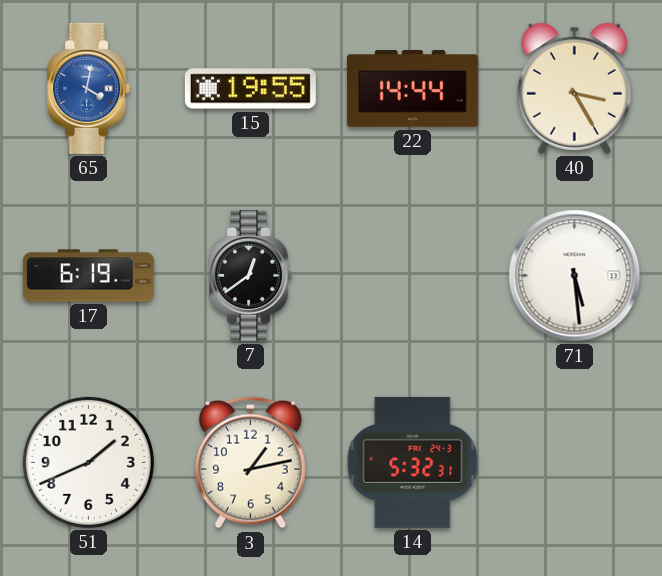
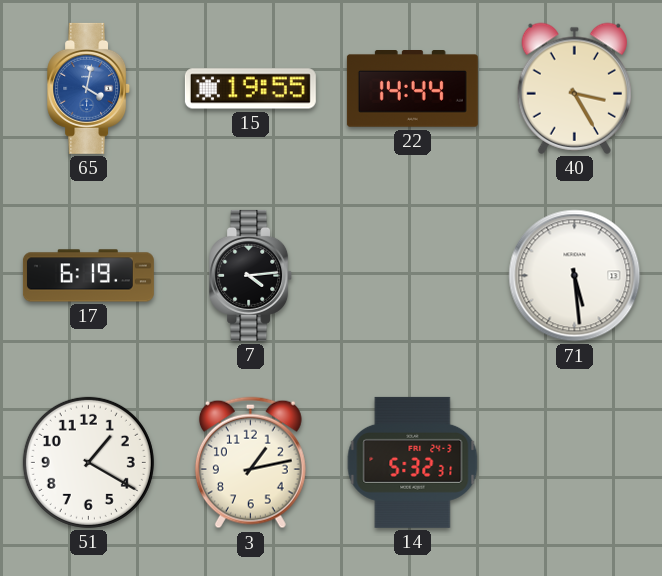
7: 12:39 -> 4:14 (251, 275)
51: 1:41 -> 1:20 (88, 462)
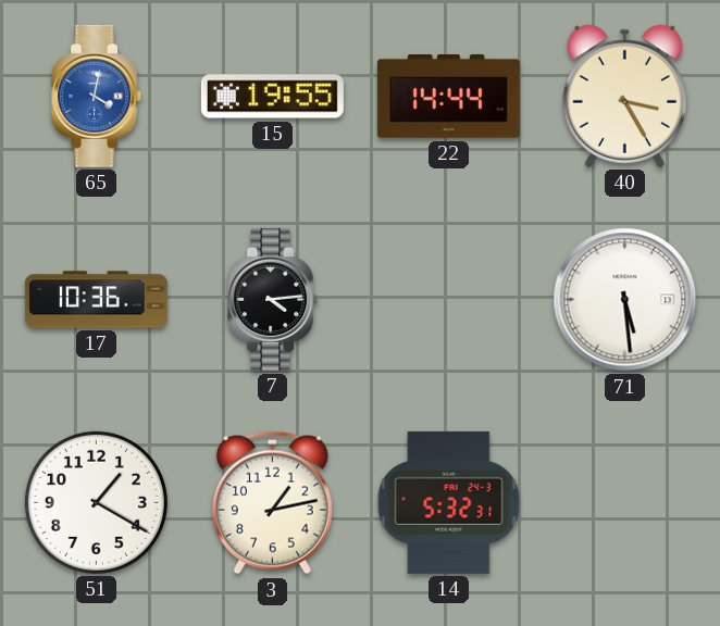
17: 6:19 -> 10:36 (96, 300)
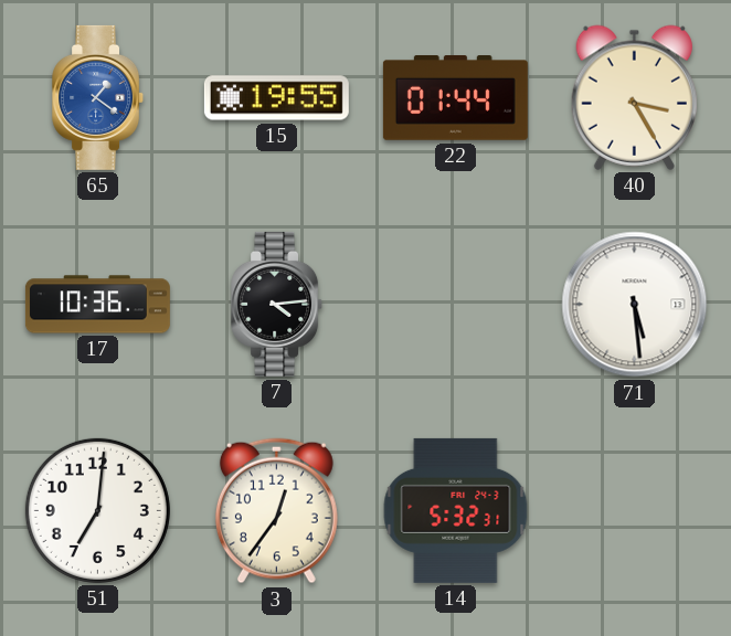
65: 4:02 -> 1:21 (98, 97)
22: 14:44 -> 01:44 (455, 98)
51: 1:20 -> 7:01 (97, 510)
3: 1:13 -> 12:36 (276, 511)
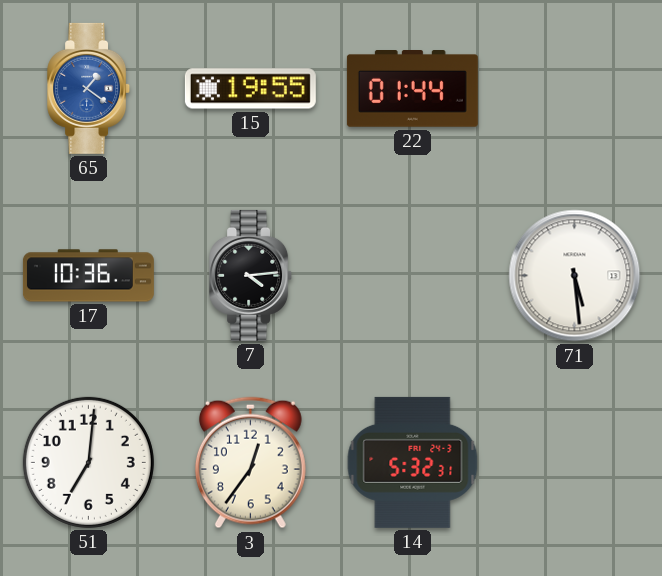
40: 3:25 -> none (634, 97)
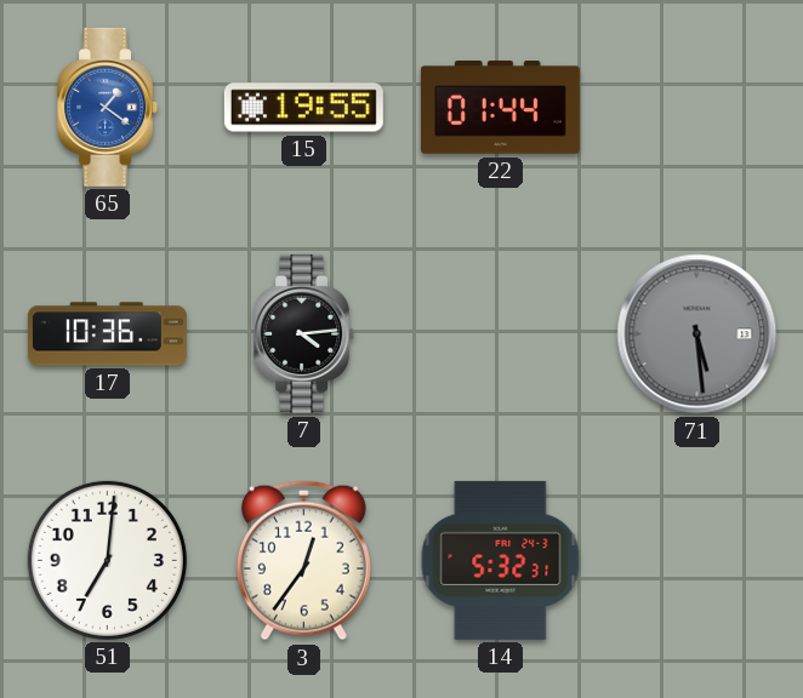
71 dial: white -> grey (697, 334)
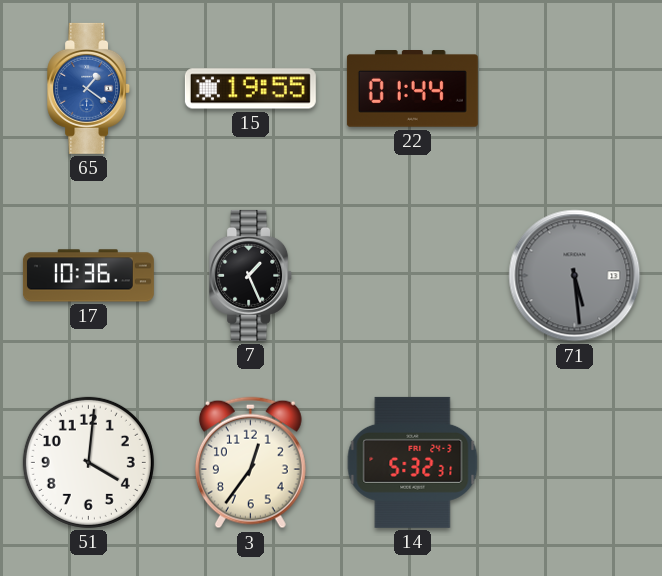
7: 4:14 -> 1:26 (251, 275)
51: 7:01 -> 4:01 (88, 462)
